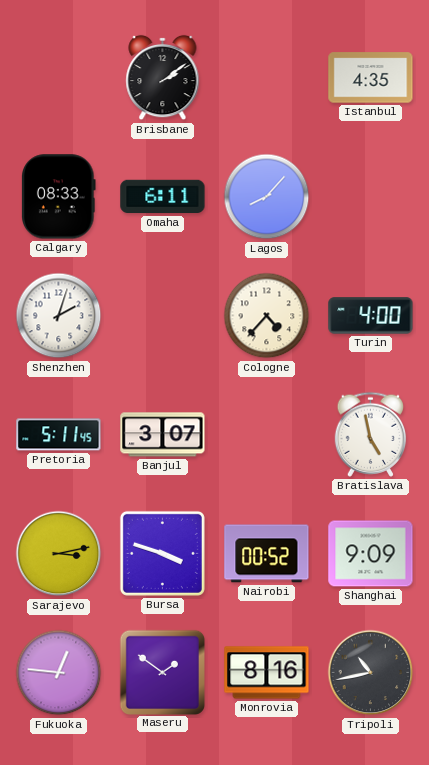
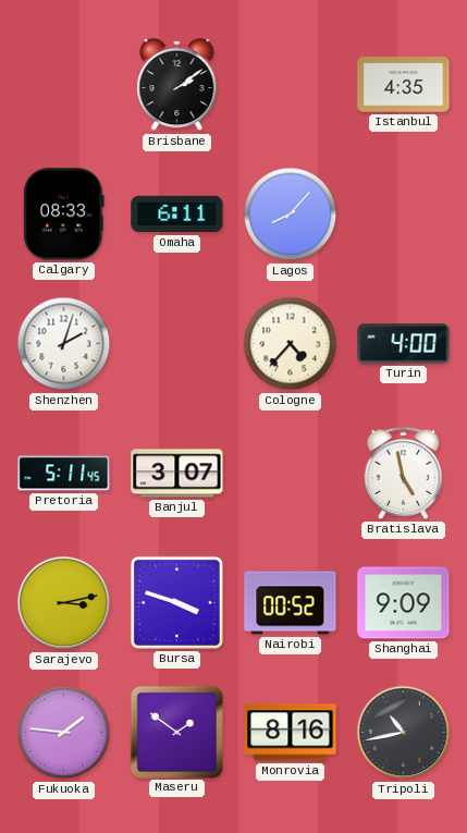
Fukuoka: 12:46 -> 1:46 (64, 733)
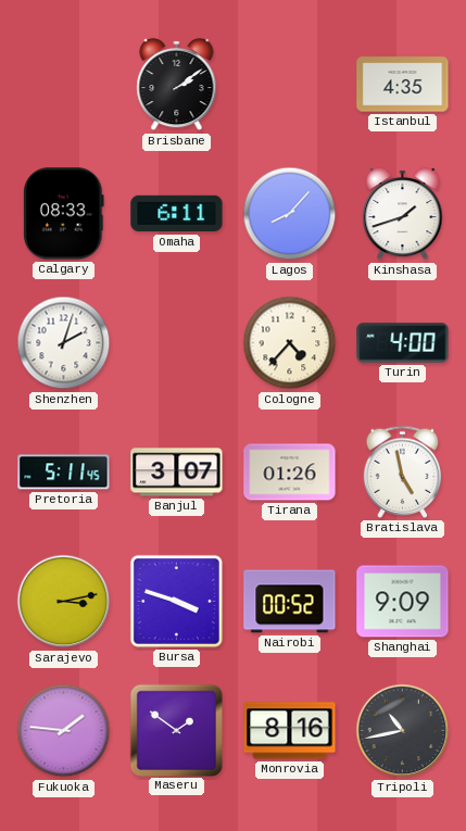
Kinshasa: none -> 1:42 (403, 214)
Tirana: none -> 01:26 (290, 473)
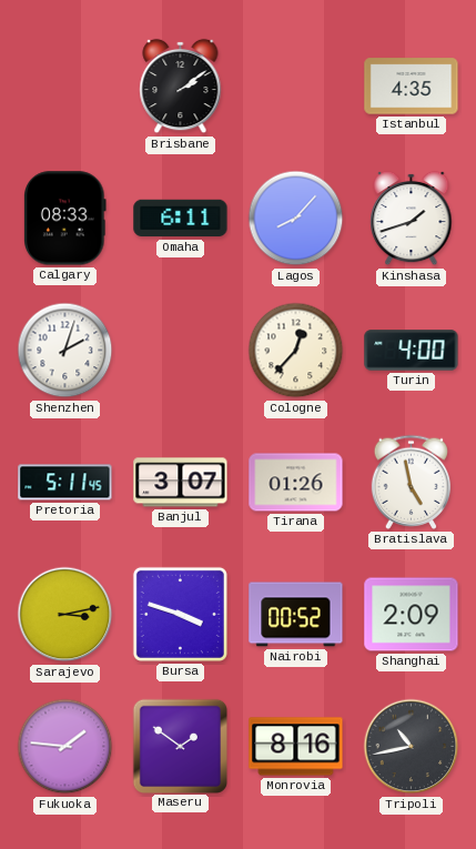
Cologne: 4:37 -> 12:37 (296, 351)
Shanghai: 9:09 -> 2:09 (412, 615)
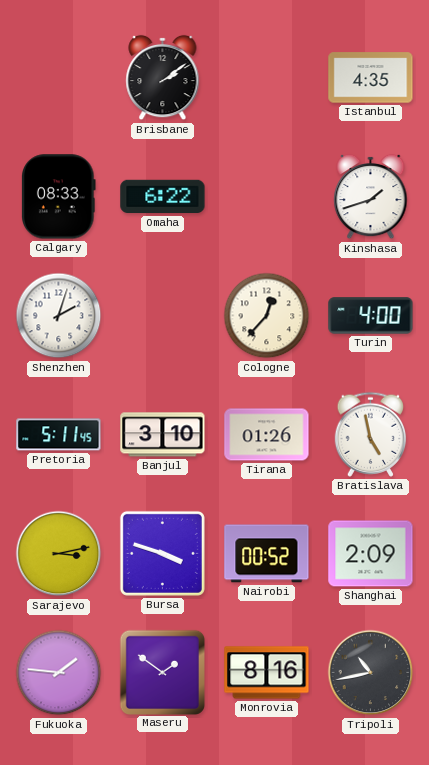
Omaha: 6:11 -> 6:22 (163, 197)
Lagos: 8:07 -> none (296, 219)
Banjul: 3:07 -> 3:10 (163, 435)
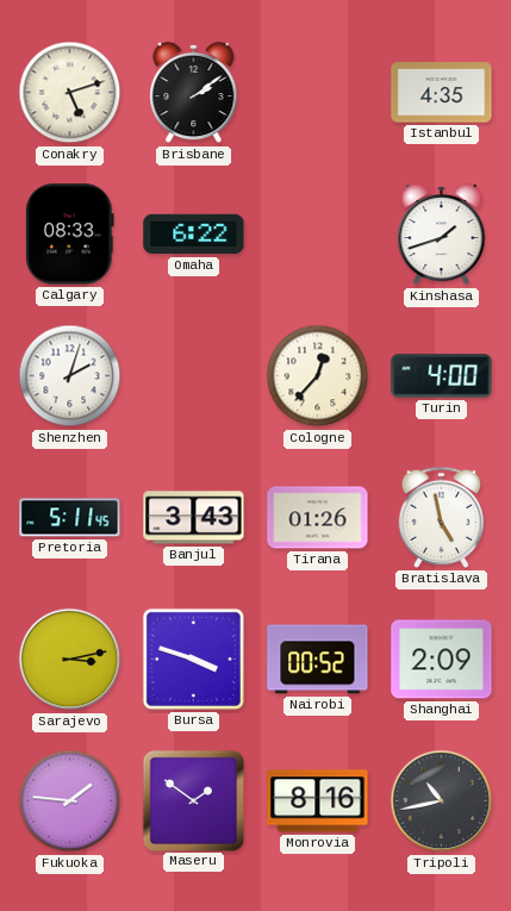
Conakry: none -> 5:12 (70, 93)
Banjul: 3:10 -> 3:43 (194, 518)
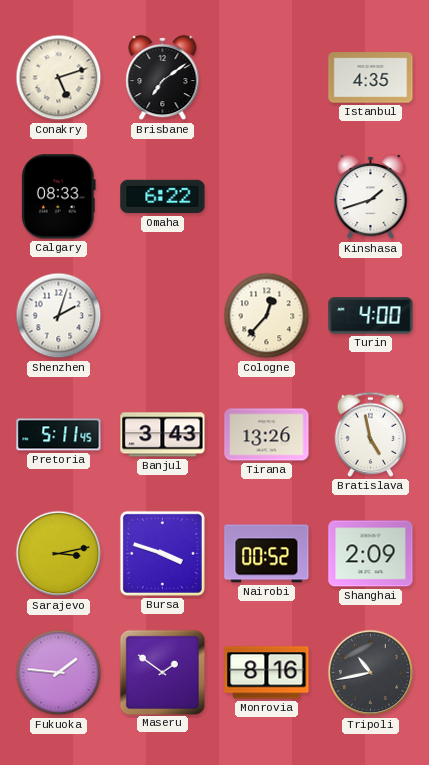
Brisbane: 2:09 -> 7:09 (163, 78)
Tirana: 01:26 -> 13:26 (267, 435)
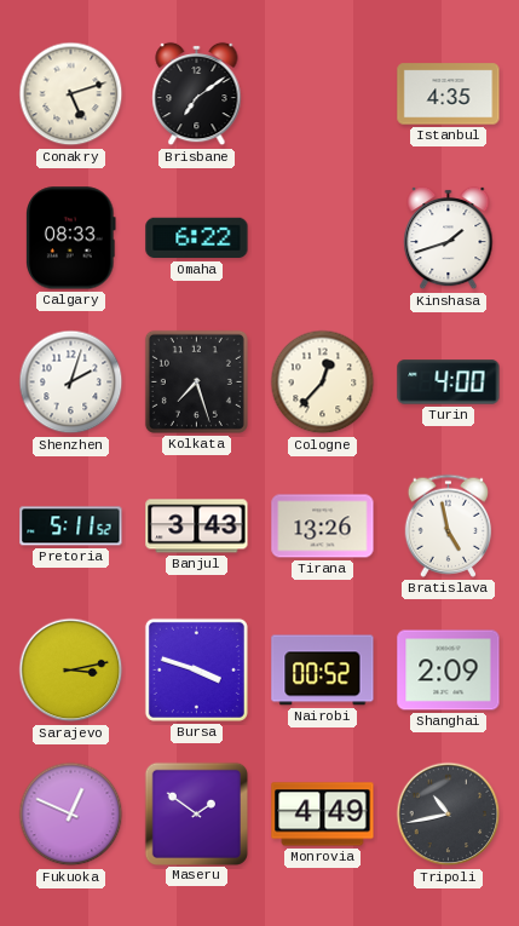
Kolkata: none -> 7:27 (196, 381)
Pretoria: 5:11:45 -> 5:11:52 (71, 527)
Fukuoka: 1:46 -> 12:49 (71, 815)
Monrovia: 8:16 -> 4:49 (323, 815)
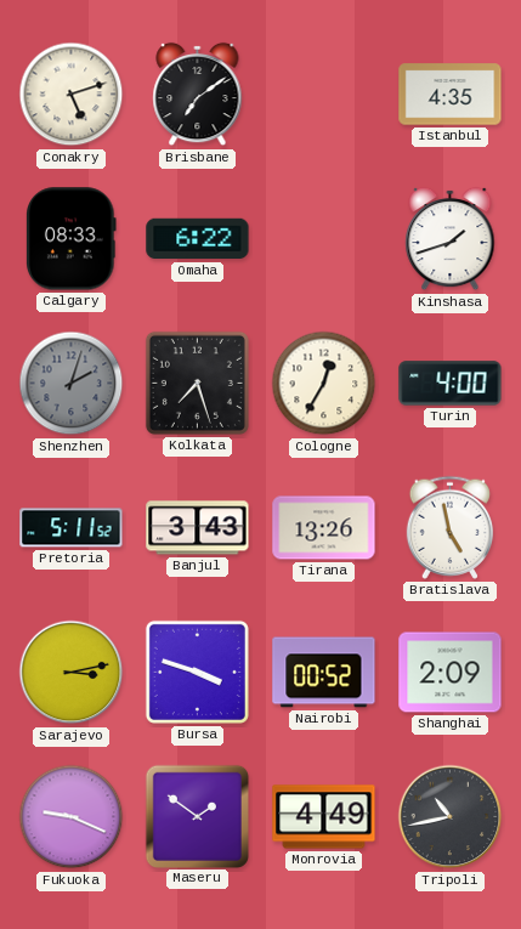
Shenzhen dial: white -> grey (72, 384)
Cologne: 12:37 -> 12:35 (324, 384)
Fukuoka: 12:49 -> 9:19 (72, 817)
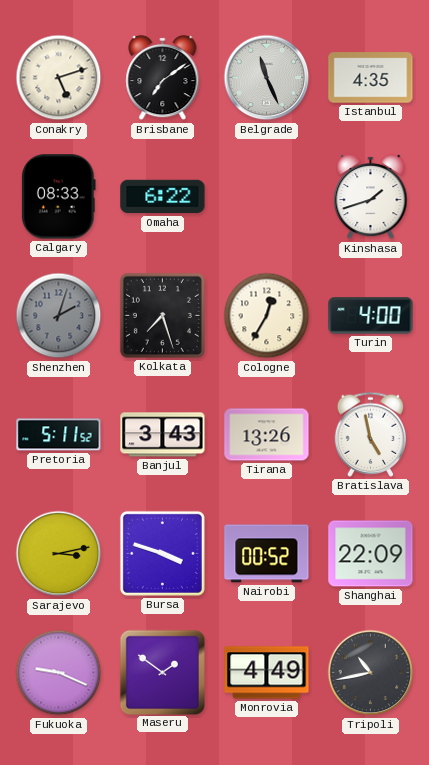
Belgrade: none -> 11:26 (267, 78)
Shanghai: 2:09 -> 22:09 (371, 554)
